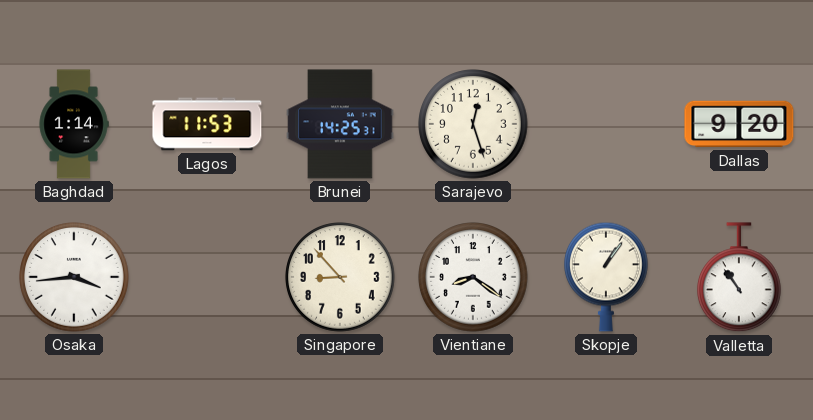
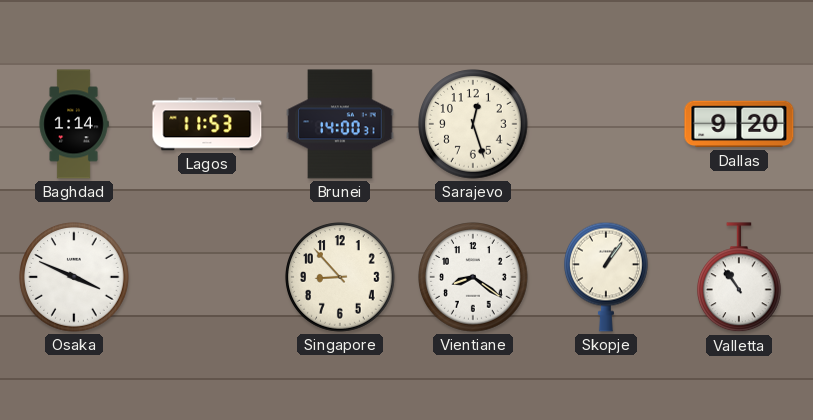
Brunei: 14:25 -> 14:00 (340, 124)
Osaka: 3:44 -> 3:49 (74, 277)
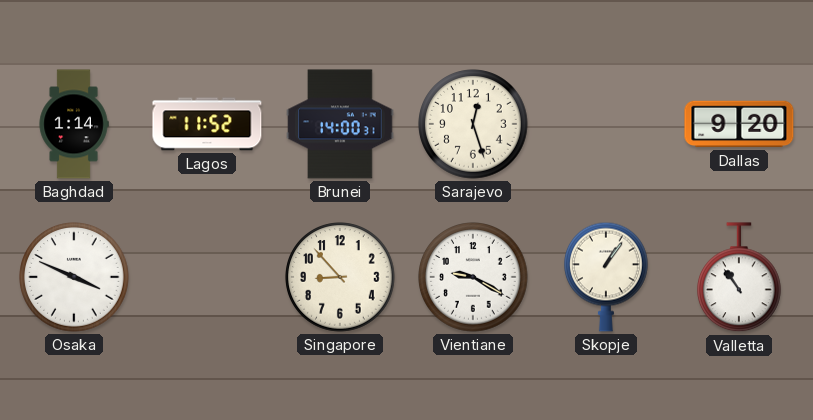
Lagos: 11:53 -> 11:52 (207, 124)
Vientiane: 8:21 -> 9:20 (473, 277)
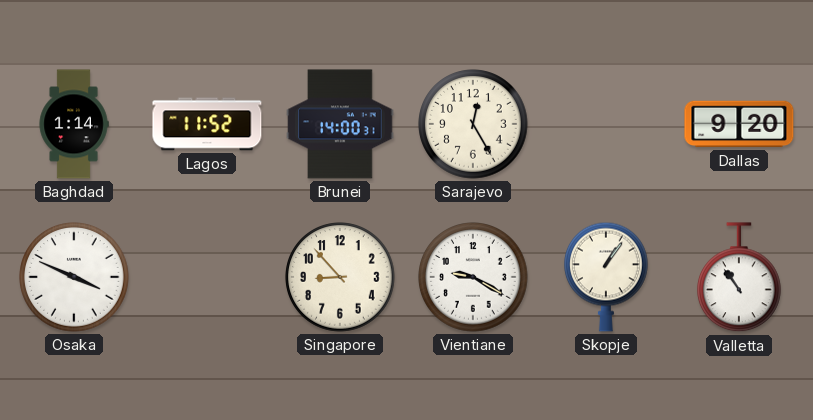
Sarajevo: 12:27 -> 12:25 (473, 124)
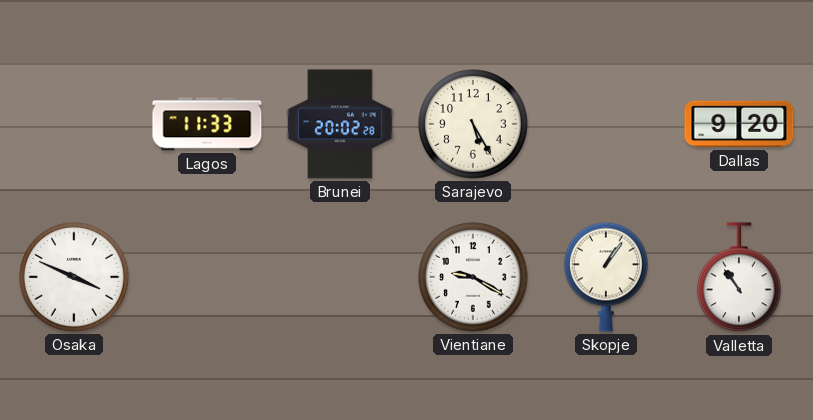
Baghdad: 1:14 -> none (74, 124)
Lagos: 11:52 -> 11:33 (207, 124)
Brunei: 14:00 -> 20:02 (340, 124)
Sarajevo: 12:25 -> 5:25 (473, 124)
Singapore: 8:53 -> none (340, 277)
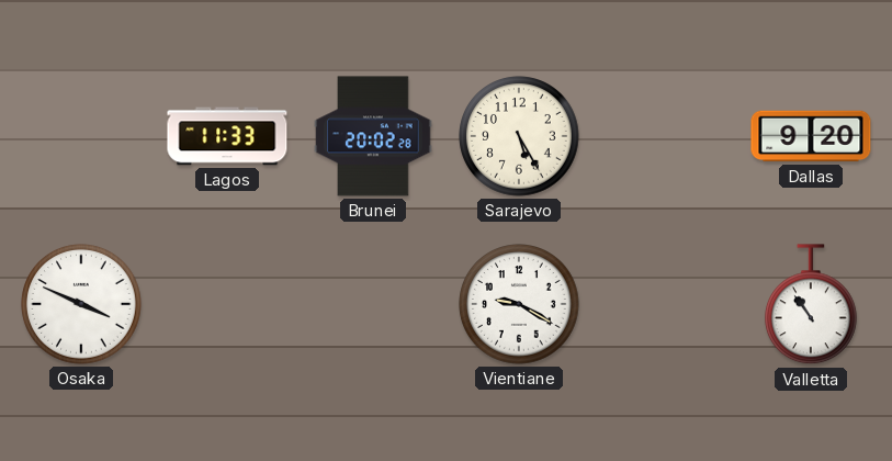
Skopje: 1:06 -> none (607, 277)
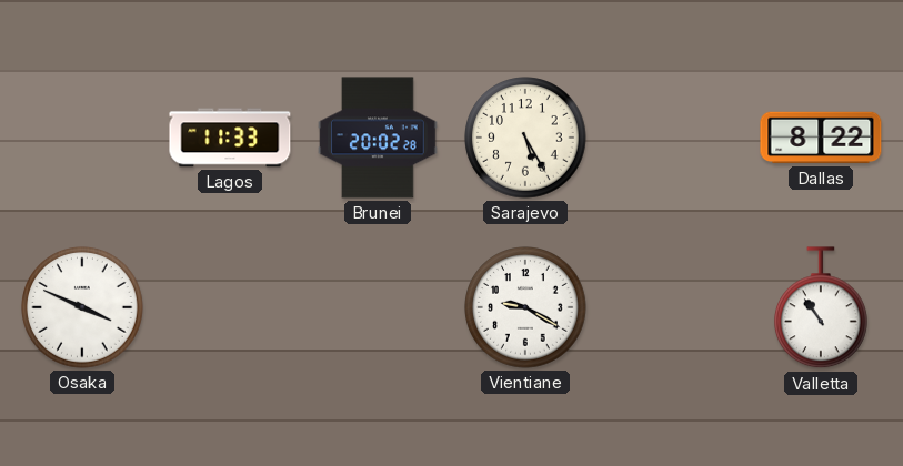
Dallas: 9:20 -> 8:22 (821, 138)
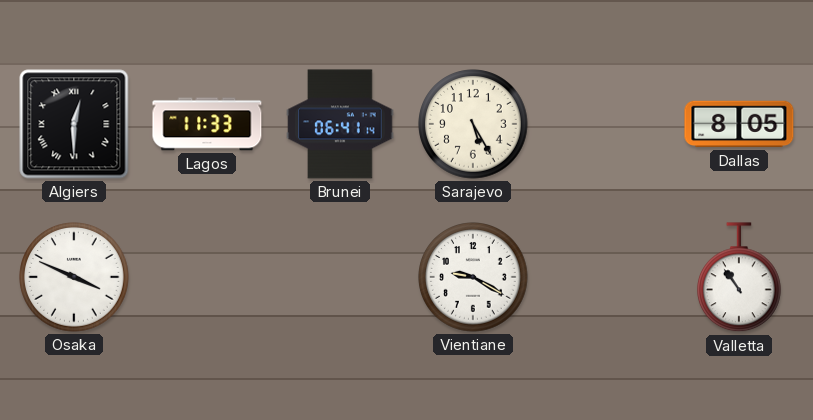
Algiers: none -> 12:30 (74, 124)
Brunei: 20:02 -> 06:41 (340, 124)
Dallas: 8:22 -> 8:05 (739, 124)
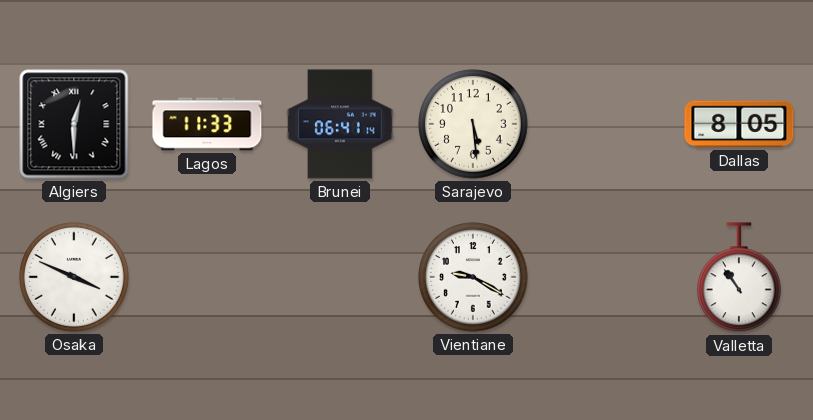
Sarajevo: 5:25 -> 5:29 (473, 124)
